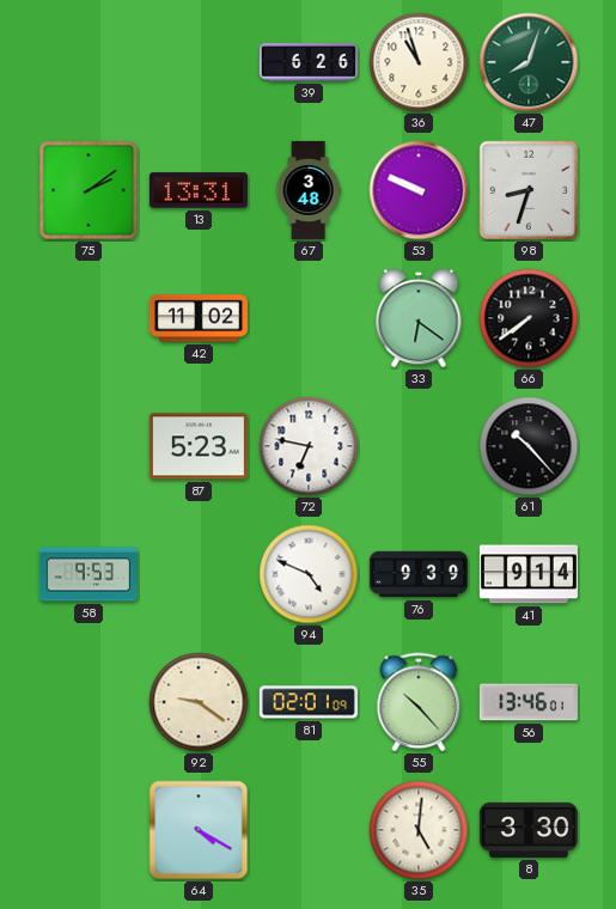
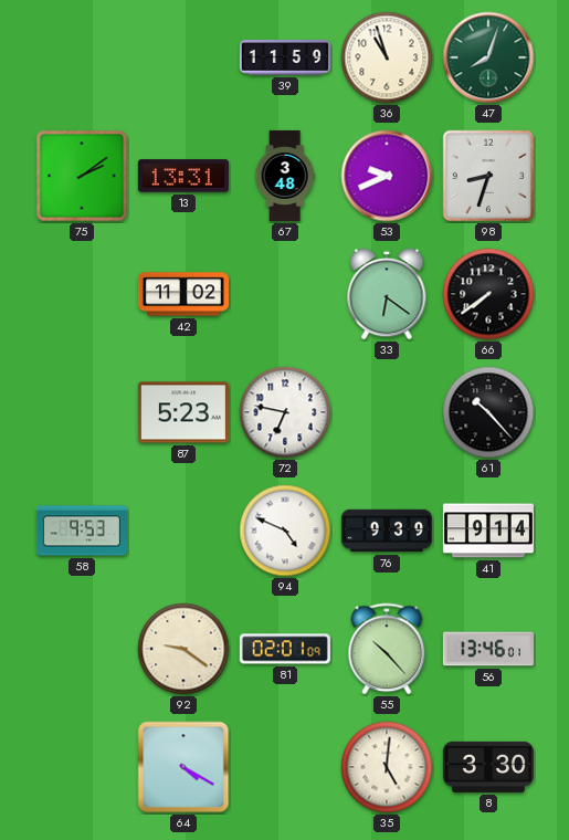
39: 6:26 -> 11:59 (285, 59)
53: 9:49 -> 9:41 (387, 176)
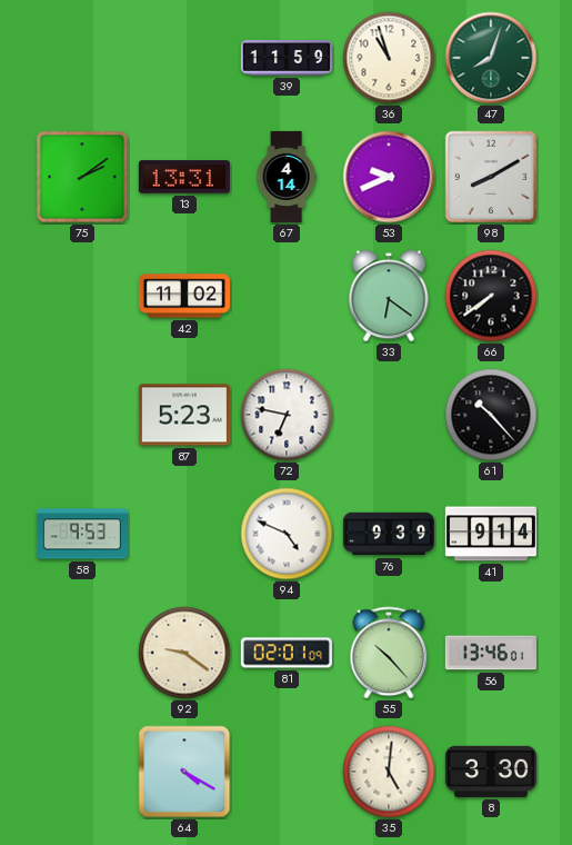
67: 3:48 -> 4:14 (287, 177)
98: 8:33 -> 8:10 (491, 177)
